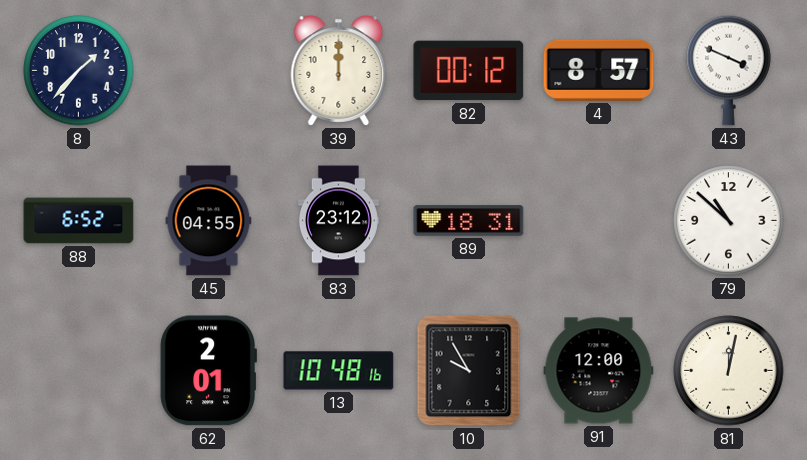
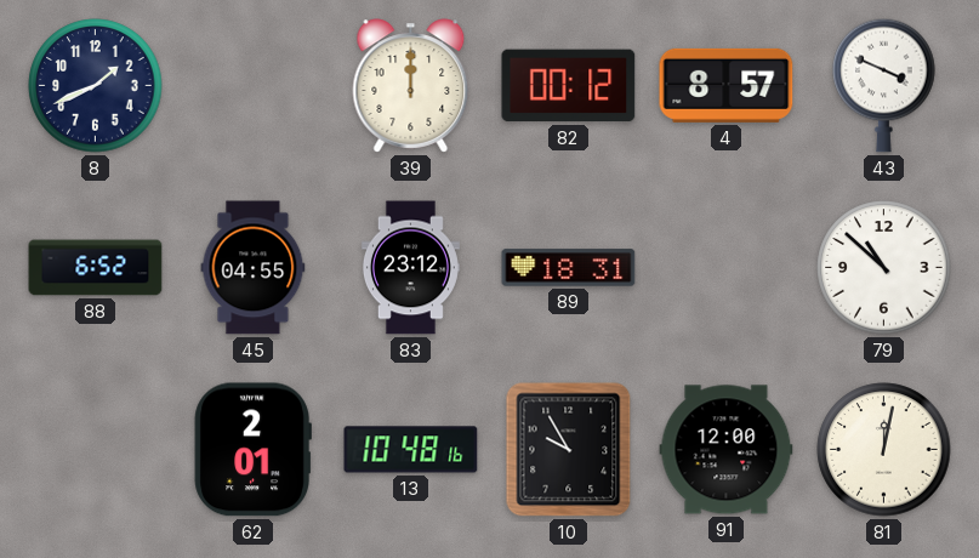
8: 1:37 -> 1:41 (96, 86)
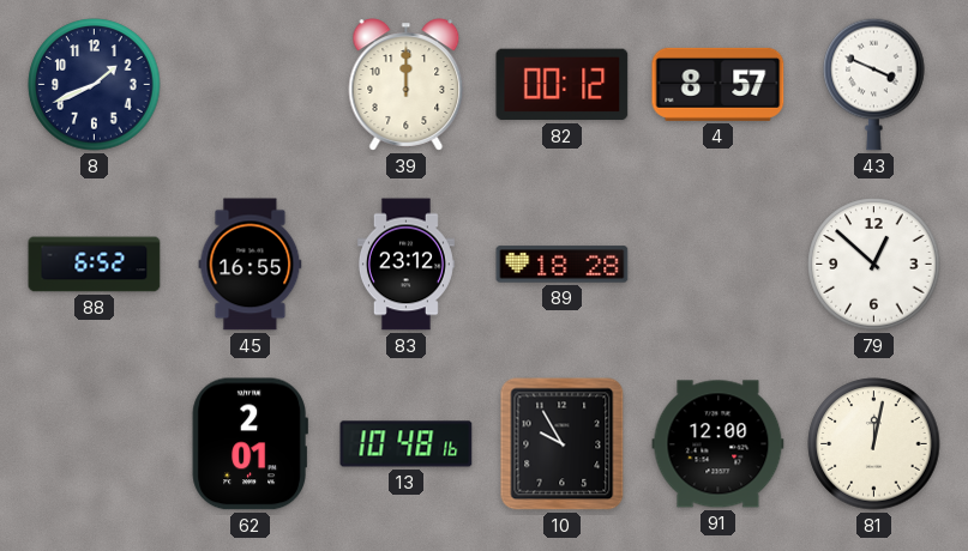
45: 04:55 -> 16:55 (251, 265)
89: 18:31 -> 18:28 (563, 265)
79: 10:52 -> 12:52 (874, 265)
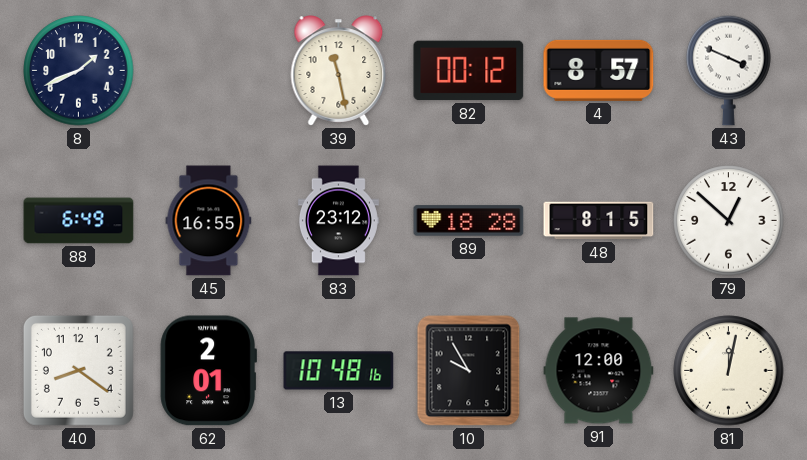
39: 12:00 -> 11:28 (339, 71)
88: 6:52 -> 6:49 (79, 221)
48: none -> 8:15 (599, 221)
40: none -> 8:21 (78, 370)
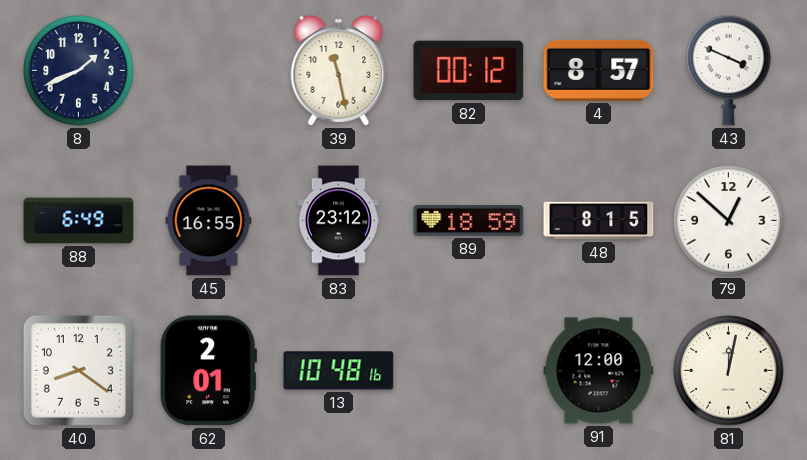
89: 18:28 -> 18:59 (469, 221)
10: 9:55 -> none (469, 371)
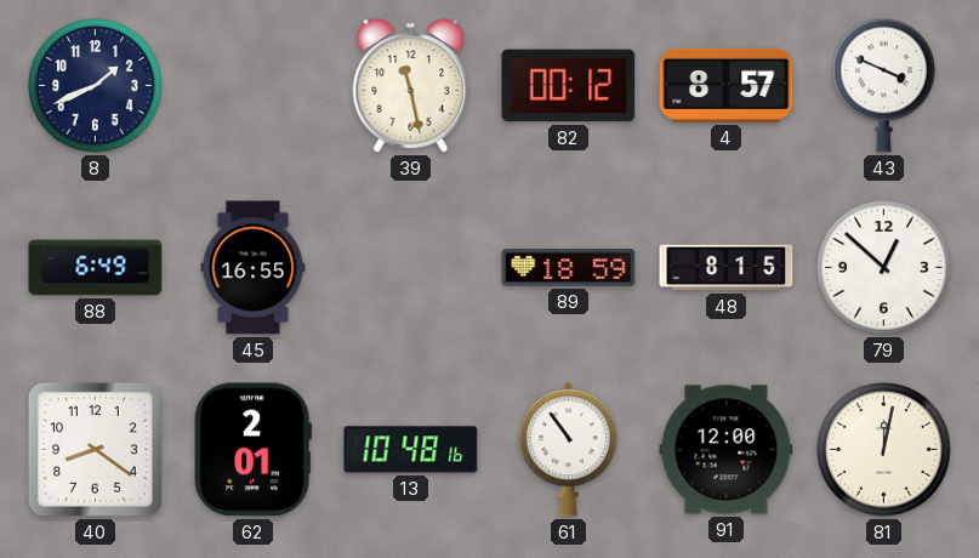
83: 23:12 -> none (338, 221)
61: none -> 10:54 (568, 450)
